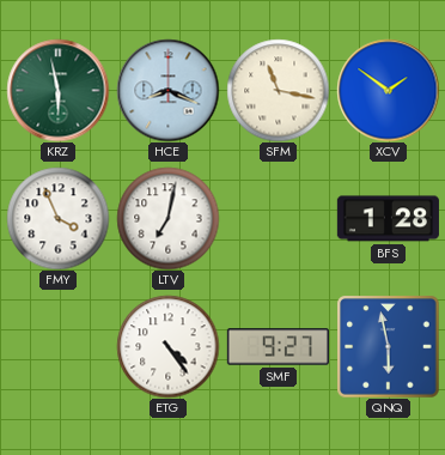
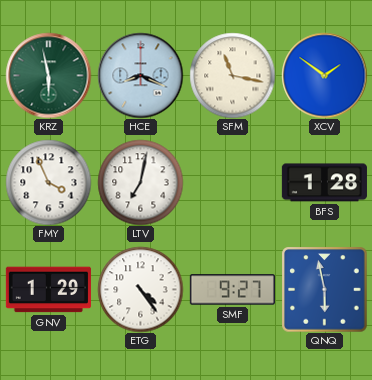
GNV: none -> 1:29 (48, 290)
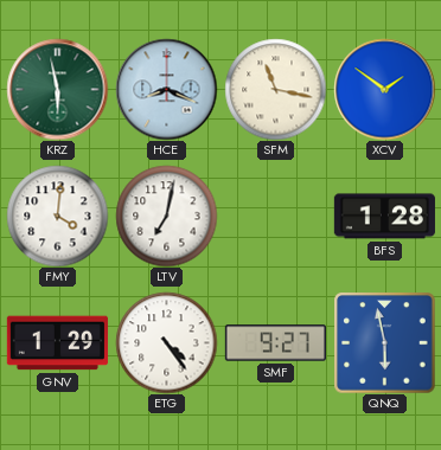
FMY: 3:56 -> 4:01 (57, 216)
